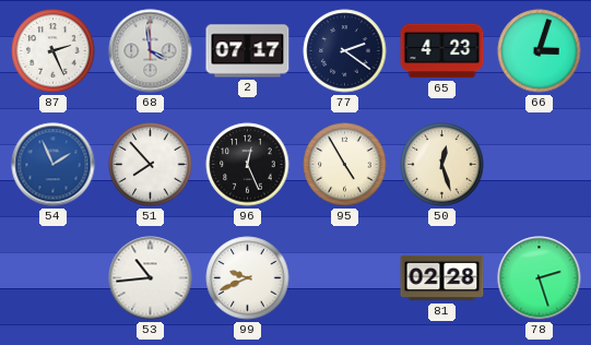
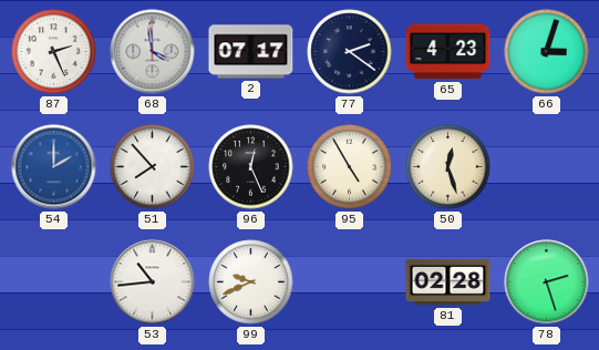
54: 1:56 -> 2:00 (54, 167)
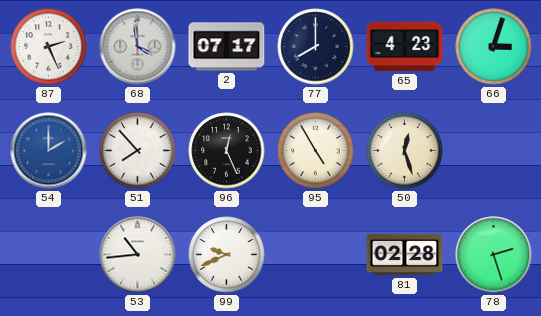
77: 2:21 -> 8:00 (316, 47)
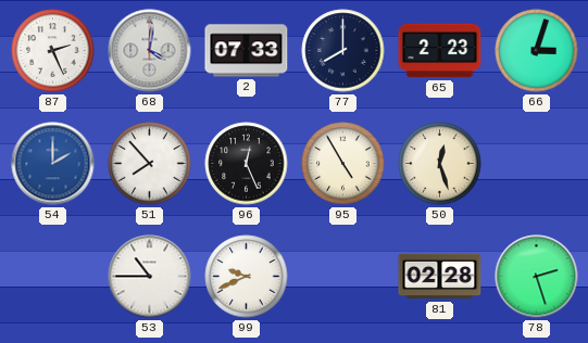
68: 3:59 -> 4:01 (150, 51)
2: 07:17 -> 07:33 (247, 51)
65: 4:23 -> 2:23 (440, 51)
53: 10:44 -> 10:45 (150, 277)
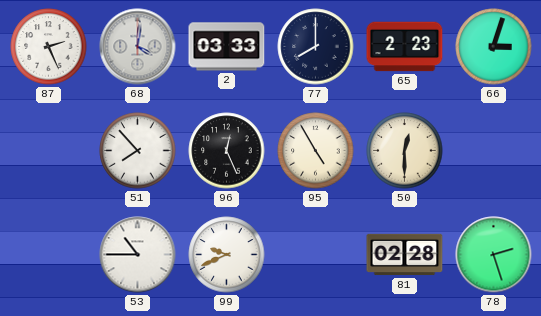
2: 07:33 -> 03:33 (227, 47)
54: 2:00 -> none (53, 164)
50: 12:27 -> 12:30 (405, 151)
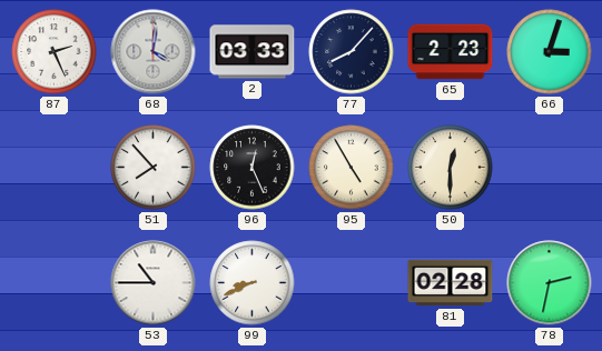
77: 8:00 -> 8:07 (352, 52)
99: 9:41 -> 8:41 (253, 283)
78: 2:27 -> 2:32 (550, 283)
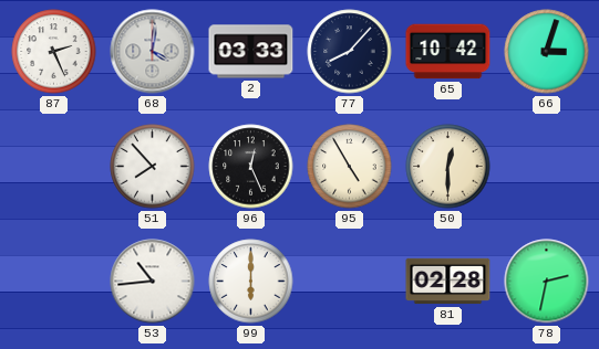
65: 2:23 -> 10:42 (448, 52)
53: 10:45 -> 10:44 (153, 282)
99: 8:41 -> 6:00 (251, 282)
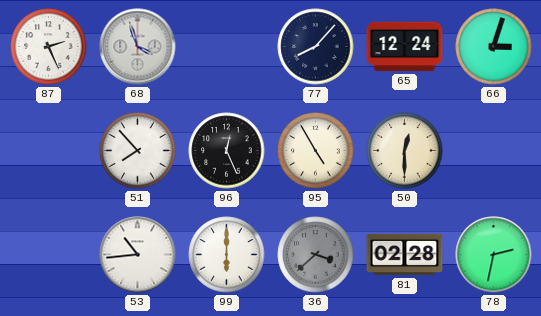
68: 4:01 -> 3:57 (138, 47)
2: 03:33 -> none (251, 52)
65: 10:42 -> 12:24 (405, 47)
36: none -> 3:38 (316, 255)
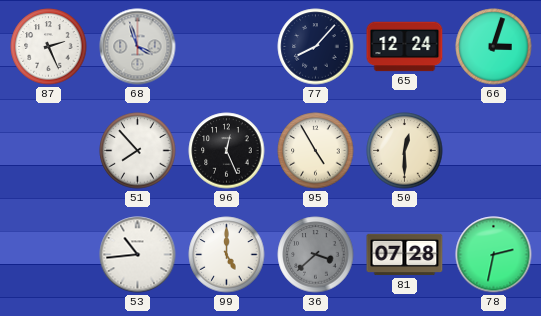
99: 6:00 -> 5:00 (227, 255)
81: 02:28 -> 07:28 (405, 255)
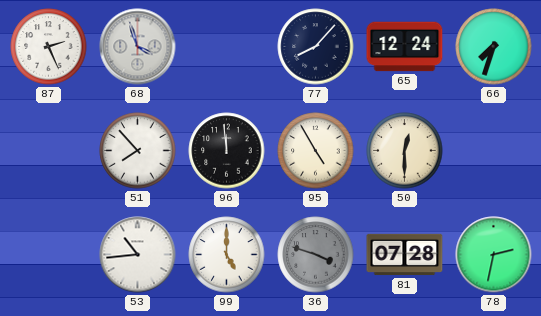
66: 3:03 -> 7:33 (494, 47)
96: 12:26 -> 11:59 (227, 151)
36: 3:38 -> 3:48 (316, 255)
